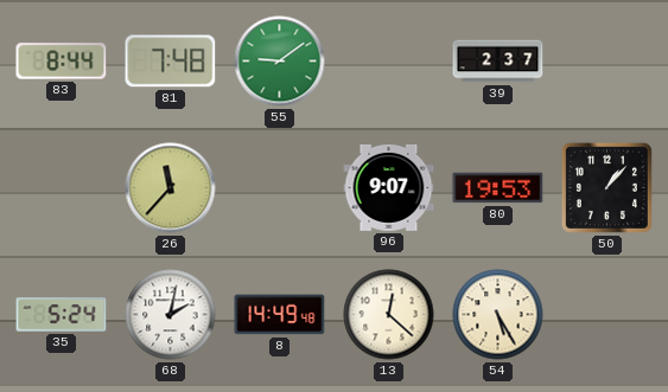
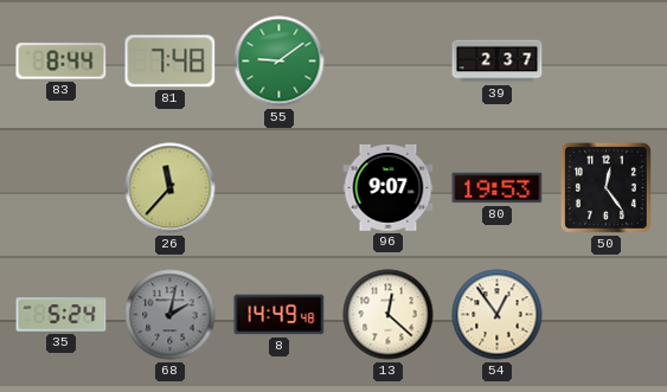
50: 1:07 -> 12:24 (605, 187)
68 dial: white -> grey (171, 315)
54: 5:25 -> 12:54 (498, 315)
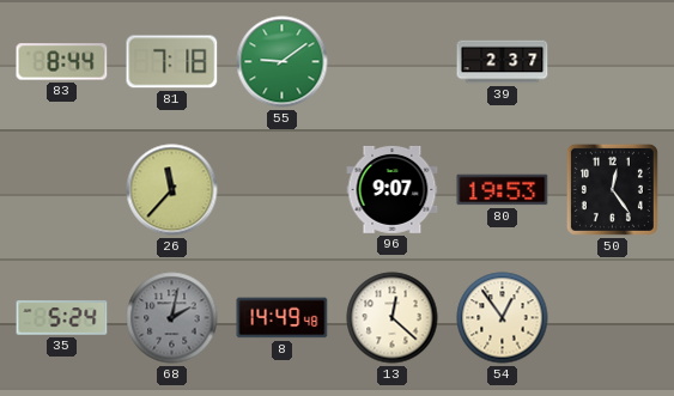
81: 7:48 -> 7:18 (172, 62)
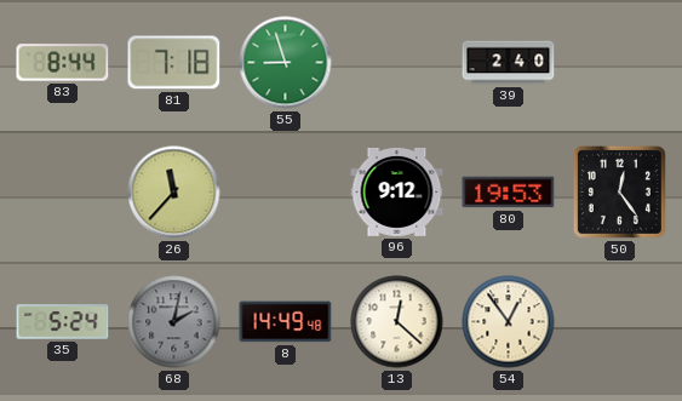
55: 9:09 -> 8:57 (286, 63)
39: 2:37 -> 2:40 (509, 63)
96: 9:07 -> 9:12 (397, 191)
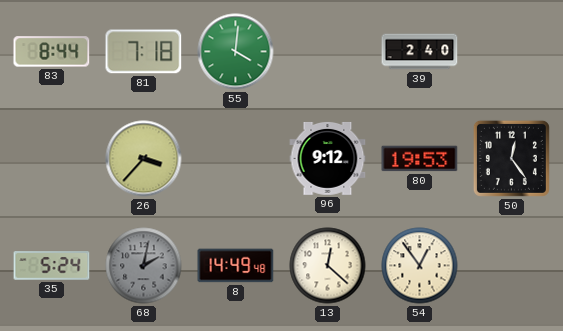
55: 8:57 -> 4:01 (236, 52)
26: 11:37 -> 3:37 (144, 159)
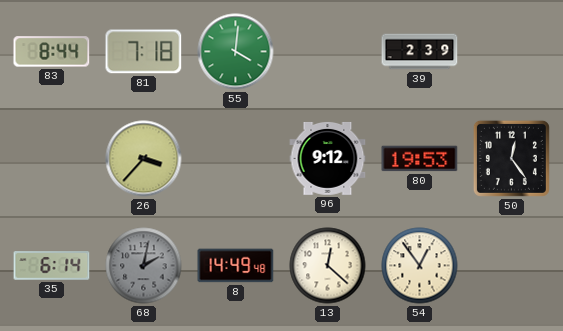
39: 2:40 -> 2:39 (420, 52)
35: 5:24 -> 6:14 (52, 266)
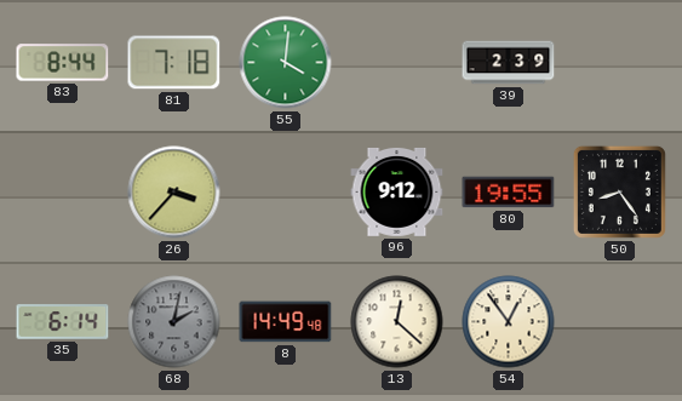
80: 19:53 -> 19:55 (509, 193)
50: 12:24 -> 8:24 (619, 191)
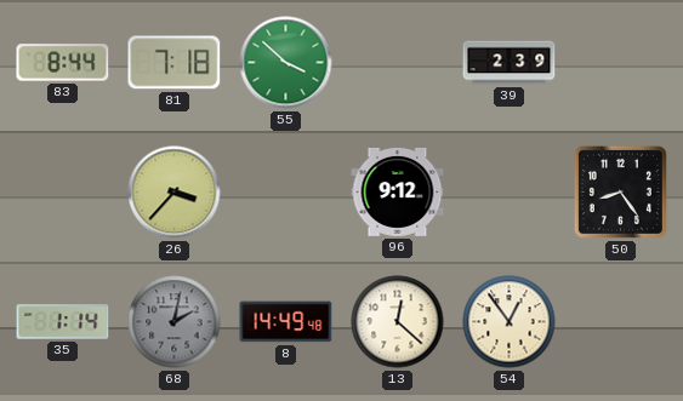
55: 4:01 -> 3:52 (286, 63)
80: 19:55 -> none (509, 193)
35: 6:14 -> 1:14 (63, 322)
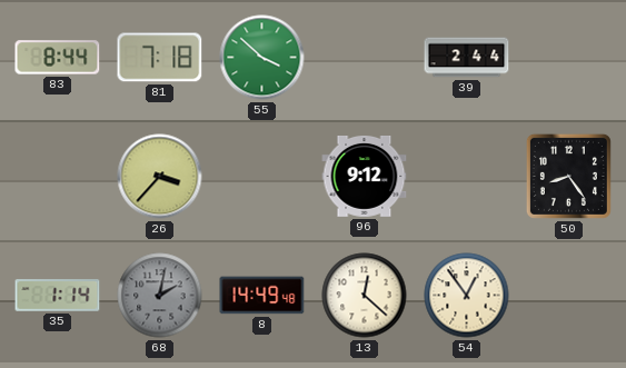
39: 2:39 -> 2:44 (467, 58)
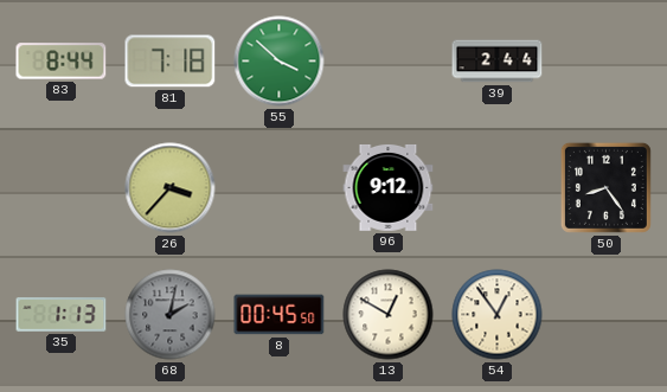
35: 1:14 -> 1:13 (62, 315)
8: 14:49 -> 00:45 (280, 315)
13: 12:22 -> 12:50 (389, 315)
